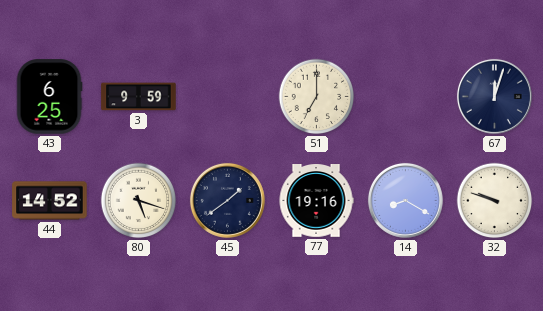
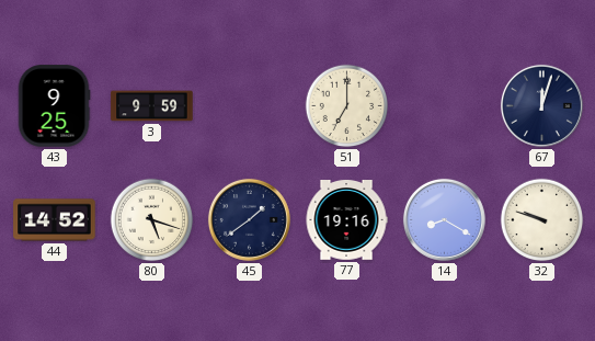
43: 6:25 -> 9:25 (54, 106)
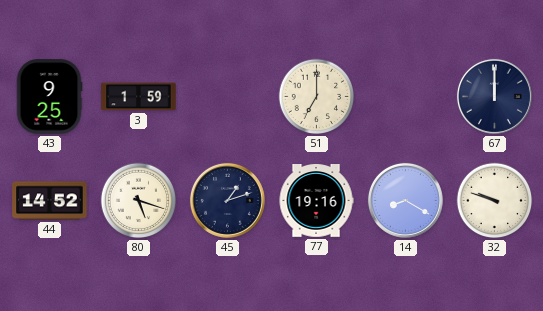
3: 9:59 -> 1:59 (139, 97)
67: 12:03 -> 12:00 (494, 96)
45: 1:39 -> 1:12 (227, 200)
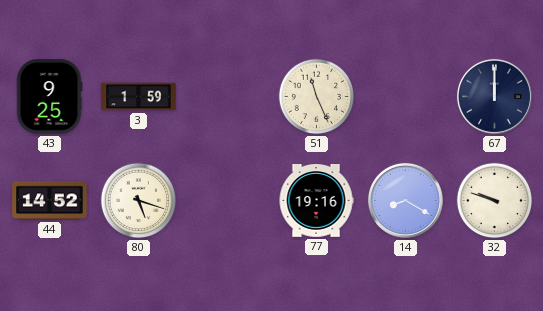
51: 7:00 -> 11:26 (317, 97)
45: 1:12 -> none (227, 200)
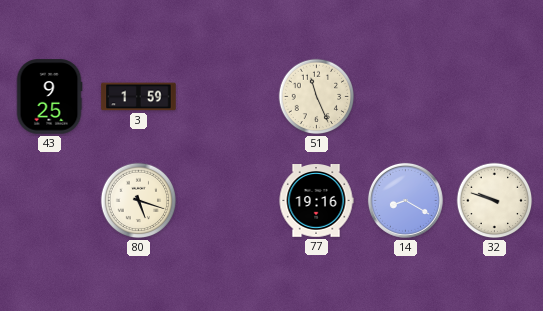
67: 12:00 -> none (494, 96)
44: 14:52 -> none (50, 201)
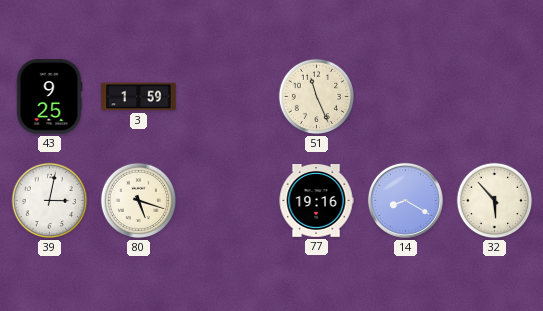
39: none -> 3:02 (50, 201)
32: 9:48 -> 5:53 (495, 201)
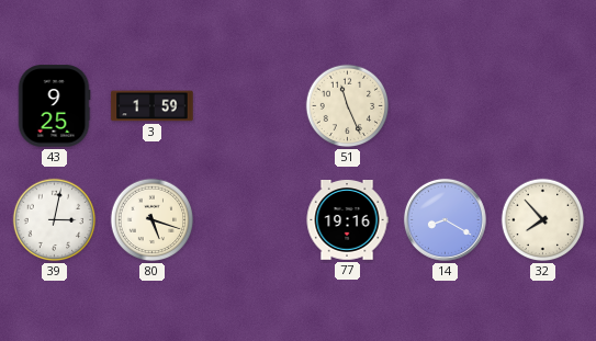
32: 5:53 -> 7:53 (543, 220)
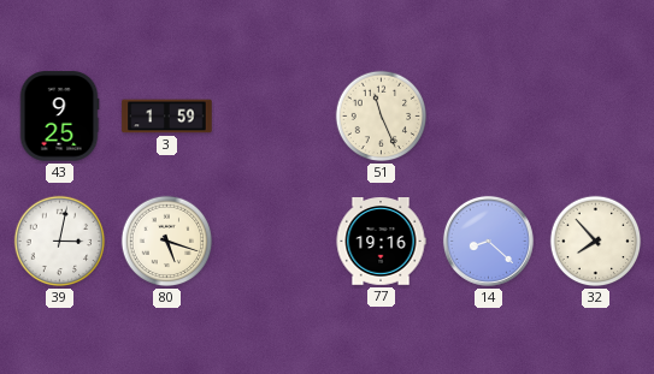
14: 8:20 -> 8:22 (488, 241)
